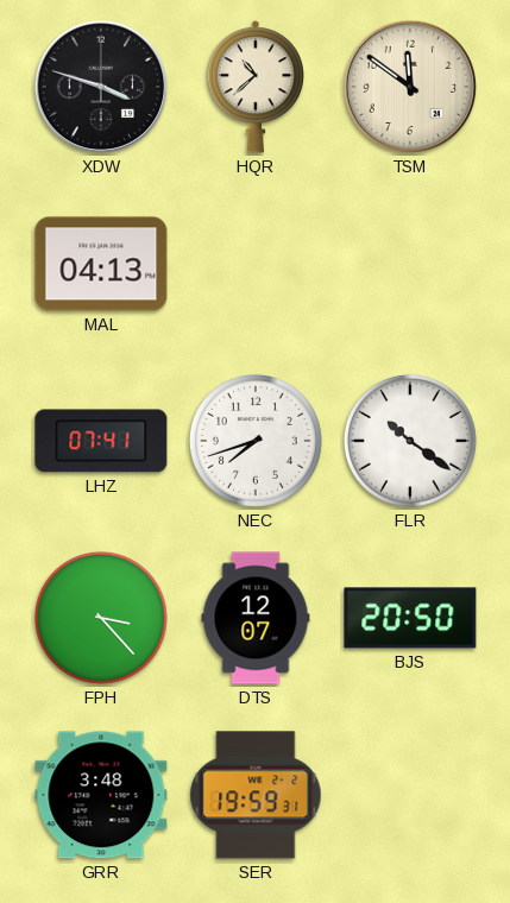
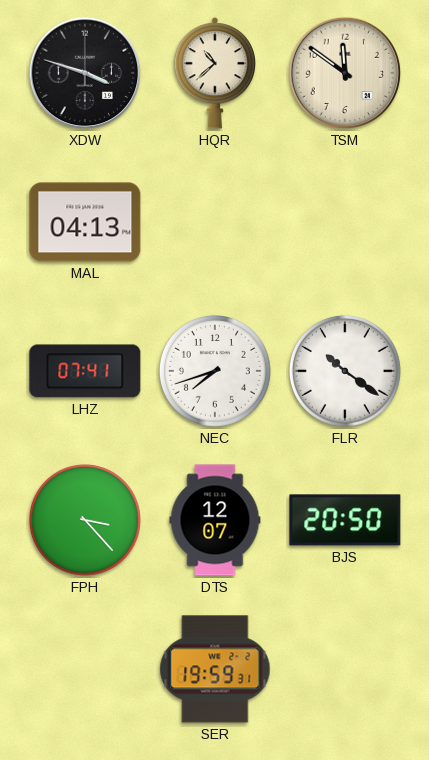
GRR: 3:48 -> none (101, 795)
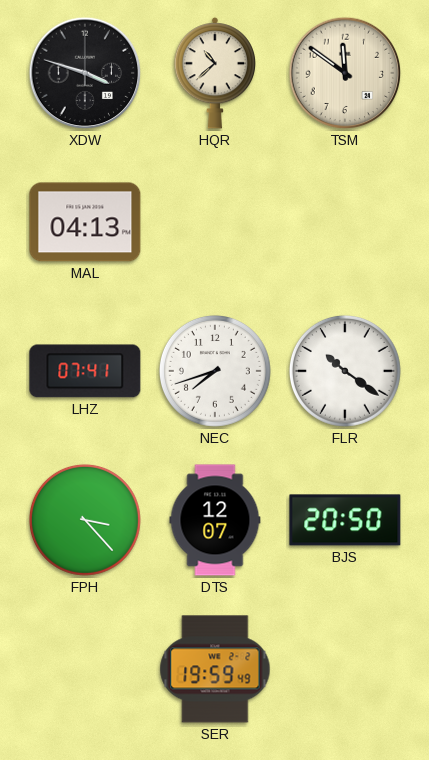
SER: 19:59:31 -> 19:59:49 (215, 669)
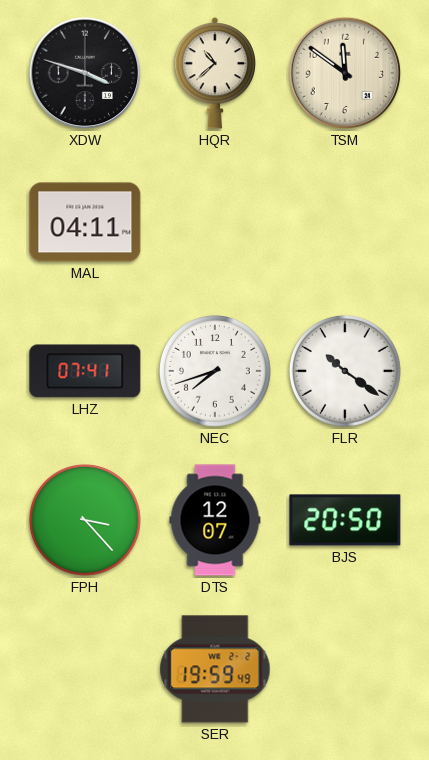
MAL: 04:13 -> 04:11 (85, 222)
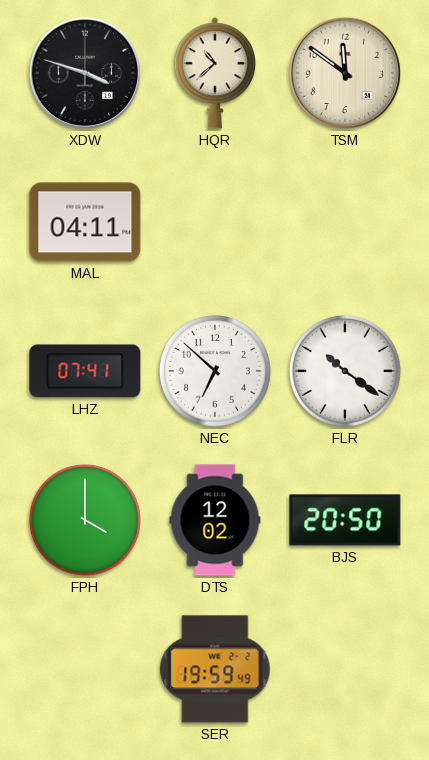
NEC: 7:42 -> 6:52 (215, 371)
FPH: 3:23 -> 4:00 (85, 520)
DTS: 12:07 -> 12:02 (215, 520)
